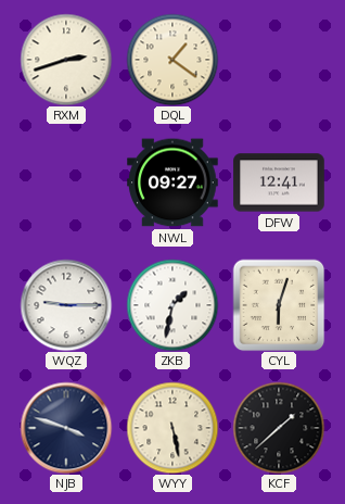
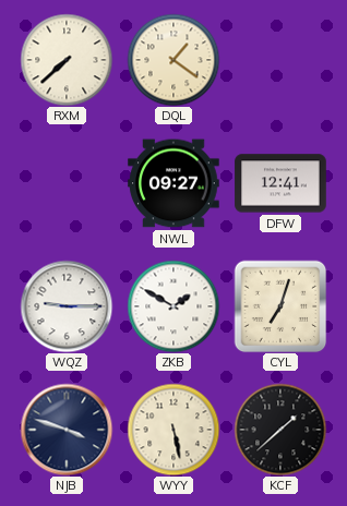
RXM: 2:42 -> 7:38 (67, 60)
ZKB: 1:32 -> 1:50 (174, 306)
CYL: 6:03 -> 7:03 (280, 306)
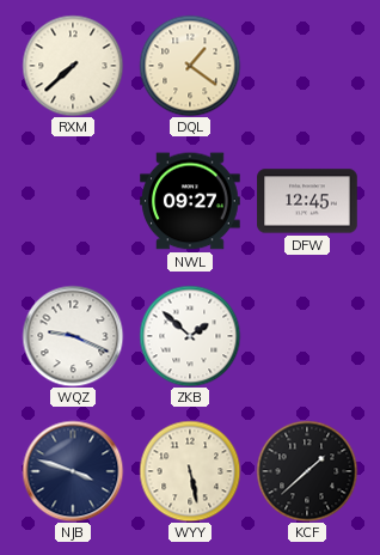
DFW: 12:41 -> 12:45 (307, 201)
WQZ: 9:15 -> 9:19 (73, 336)
ZKB: 1:50 -> 1:52 (190, 336)
CYL: 7:03 -> none (280, 306)
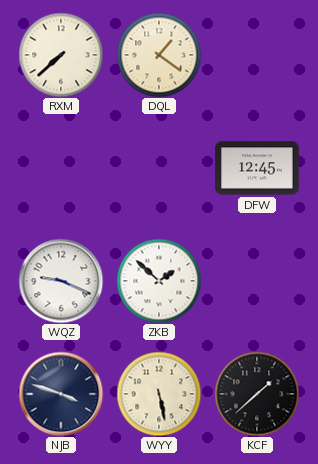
NWL: 09:27 -> none (190, 201)
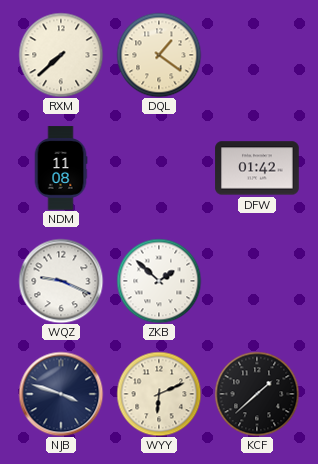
NDM: none -> 11:08 (61, 168)
DFW: 12:45 -> 01:42 (257, 168)
WYY: 5:28 -> 6:11 (159, 394)
